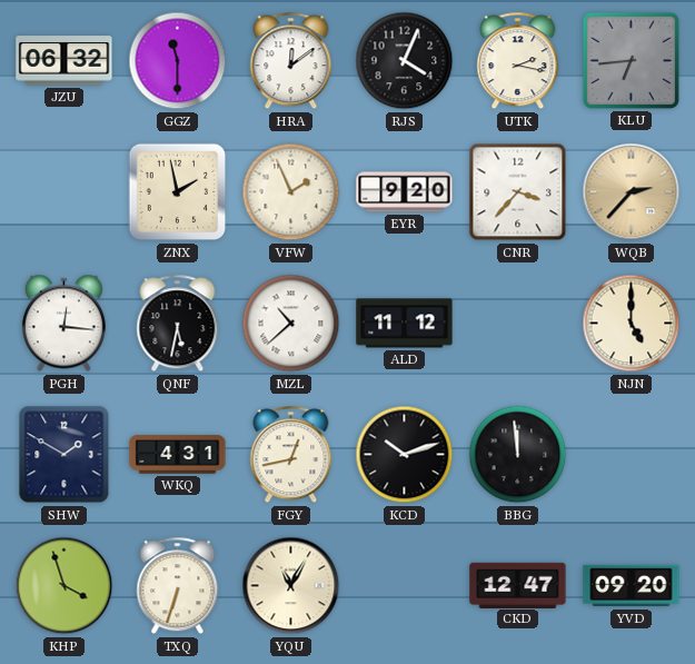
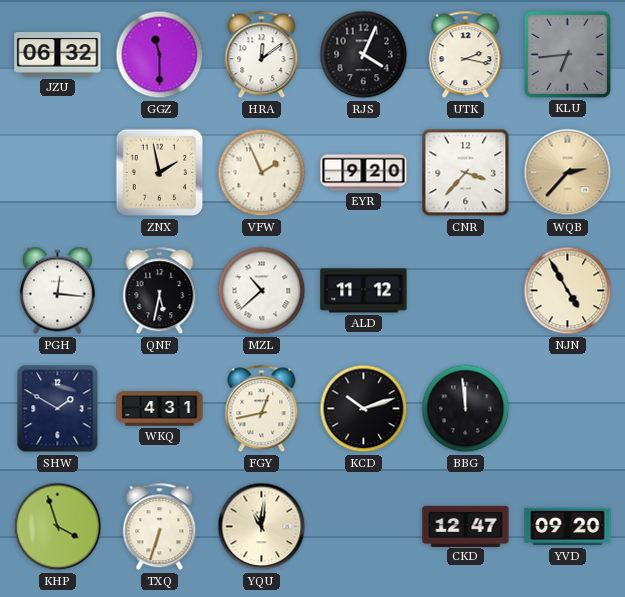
NJN: 5:00 -> 4:55 (568, 291)
YQU: 11:05 -> 11:01 (262, 527)
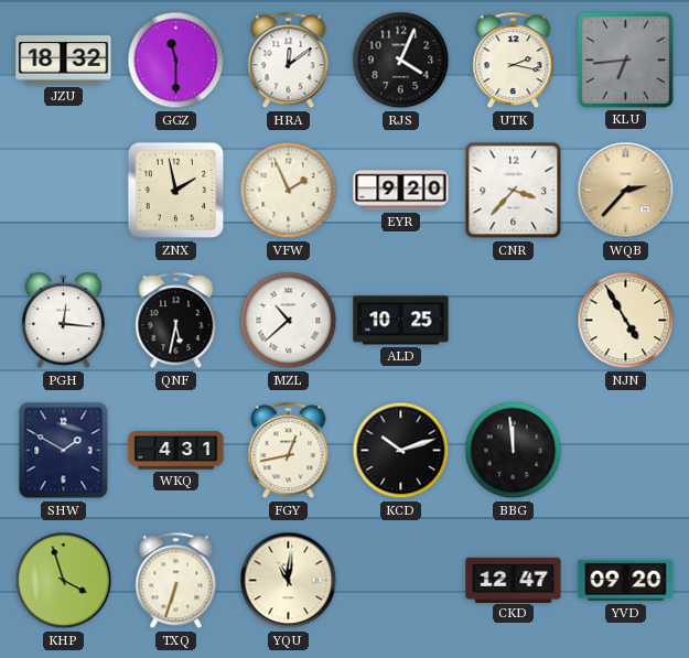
JZU: 06:32 -> 18:32 (64, 61)
ALD: 11:12 -> 10:25 (401, 321)
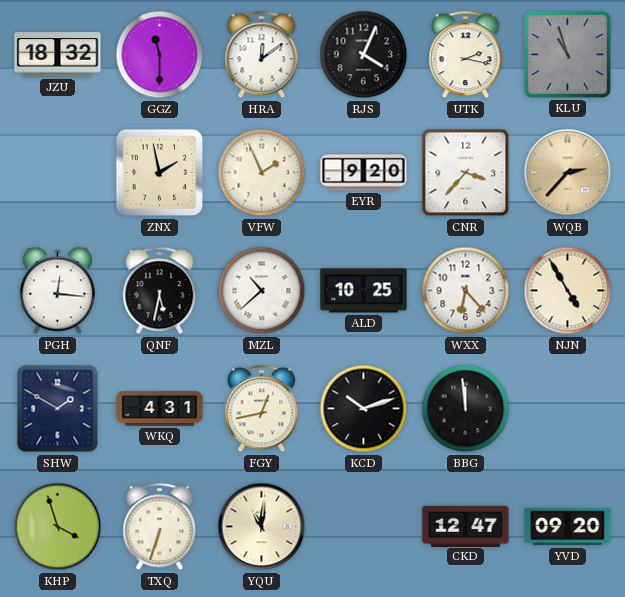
KLU: 6:44 -> 10:57 (567, 54)
WXX: none -> 6:23 (466, 291)
